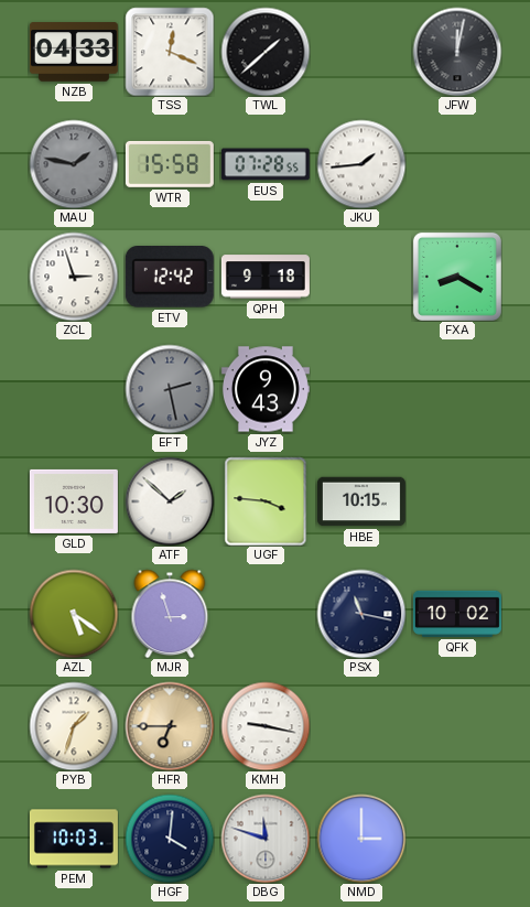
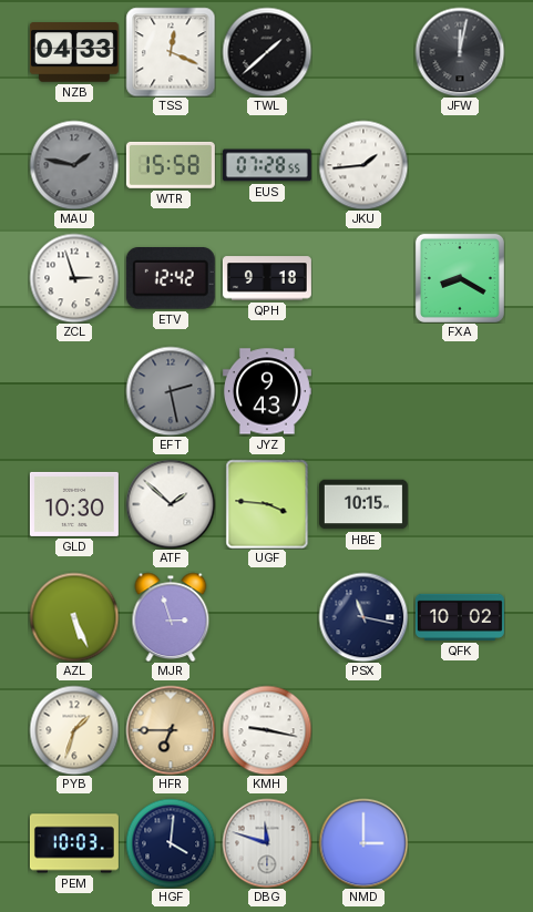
AZL: 5:21 -> 5:26 (74, 617)
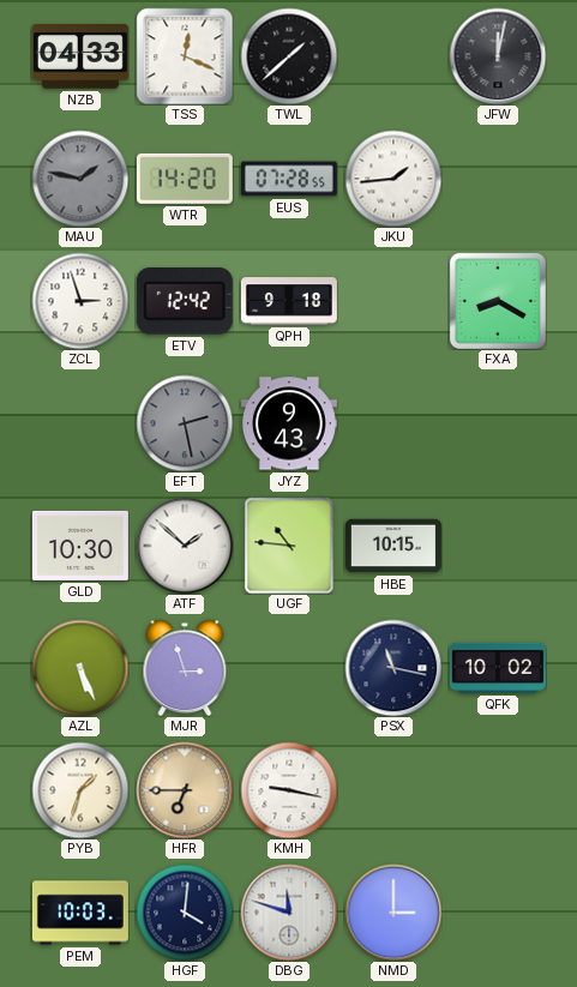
WTR: 15:58 -> 14:20 (185, 179)
UGF: 3:46 -> 10:46 (289, 546)
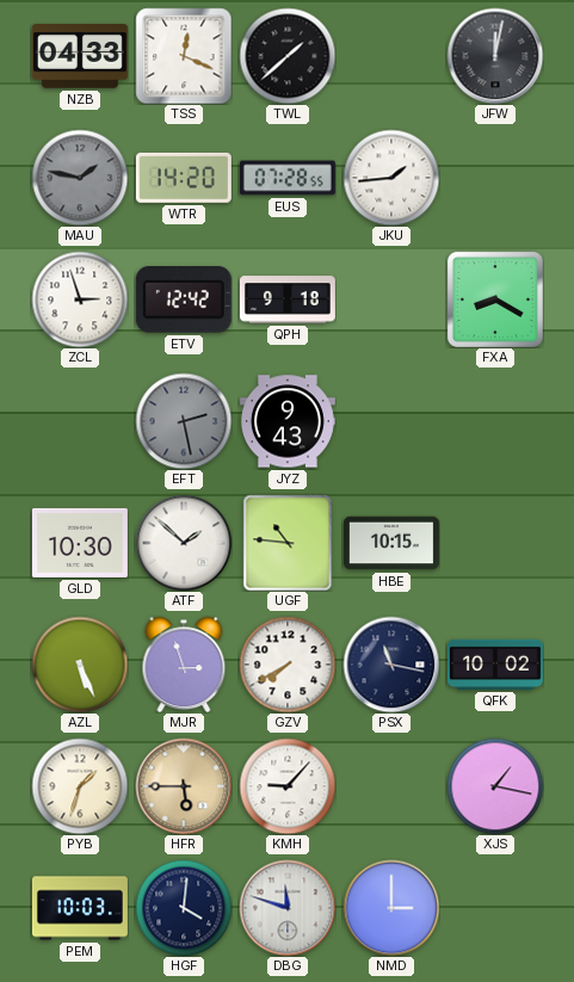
GZV: none -> 7:40 (288, 665)
HFR: 6:45 -> 5:45 (184, 786)
KMH: 9:17 -> 9:07 (288, 786)
XJS: none -> 1:17 (495, 786)
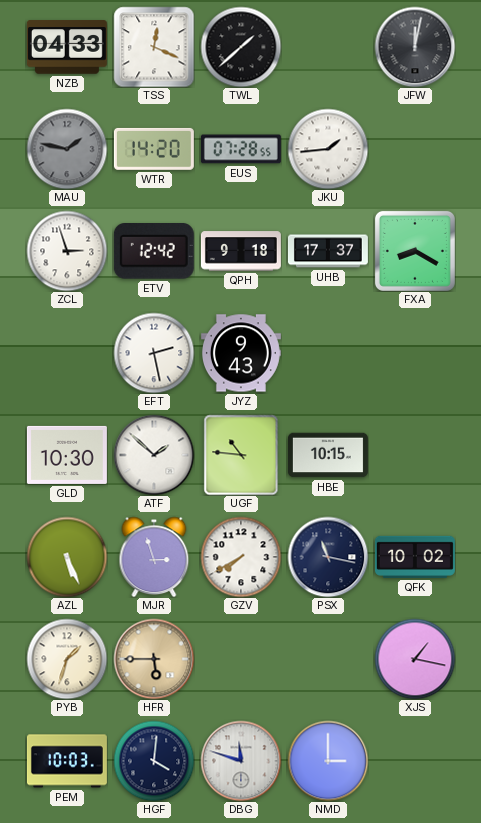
UHB: none -> 17:37 (328, 251)
EFT dial: grey -> white (154, 353)
KMH: 9:07 -> none (288, 786)
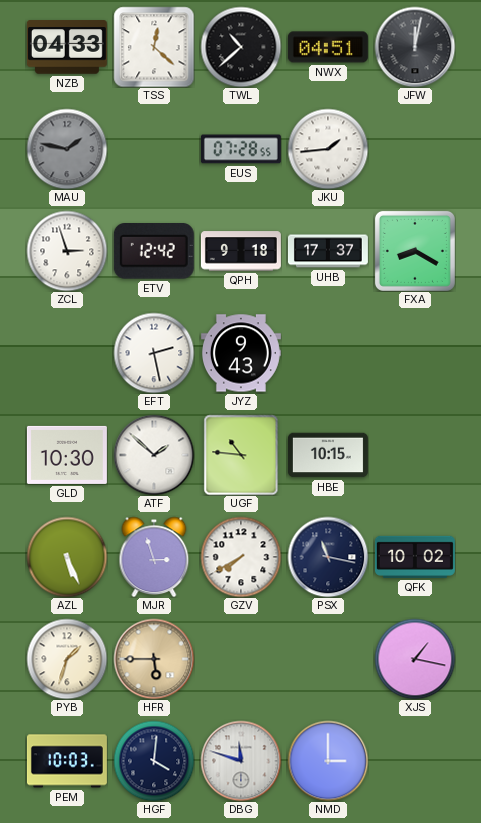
TSS: 12:19 -> 12:22 (154, 47)
TWL: 1:38 -> 10:38 (241, 47)
NWX: none -> 04:51 (328, 47)
WTR: 14:20 -> none (154, 149)
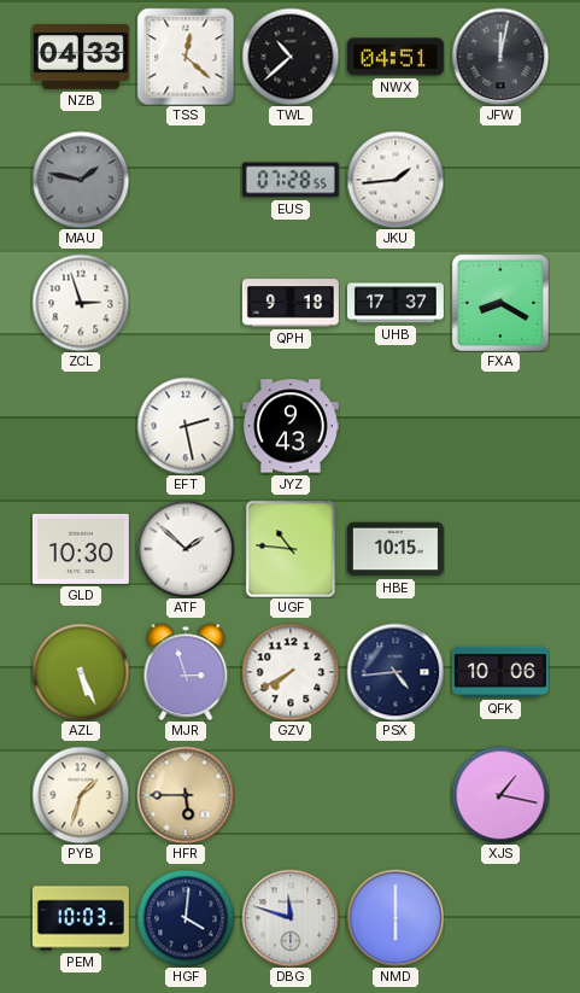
ETV: 12:42 -> none (154, 252)
PSX: 11:17 -> 4:44 (396, 672)
QFK: 10:02 -> 10:06 (500, 672)
NMD: 3:00 -> 6:00 (396, 918)
